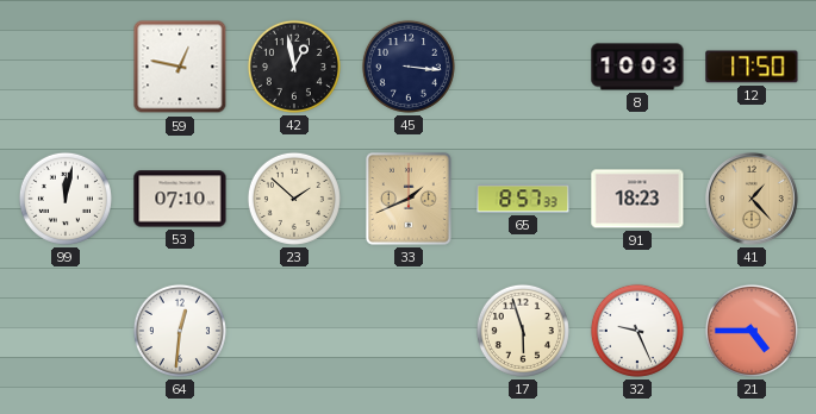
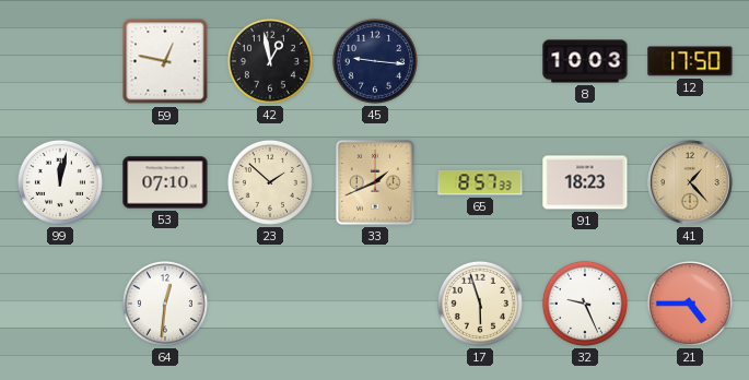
45: 3:16 -> 9:16 (375, 61)
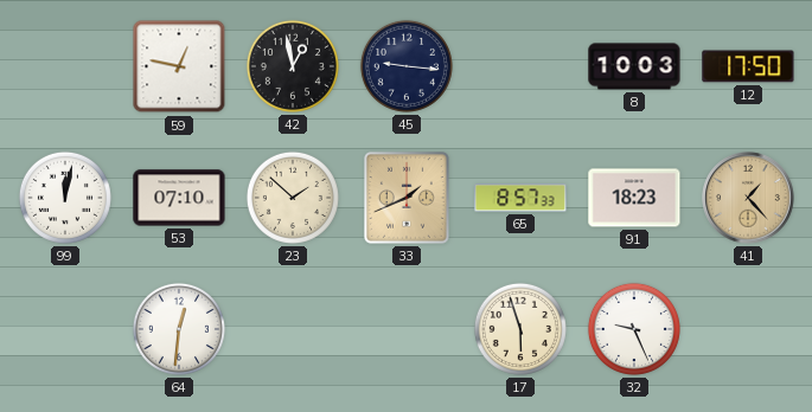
21: 4:45 -> none (690, 304)
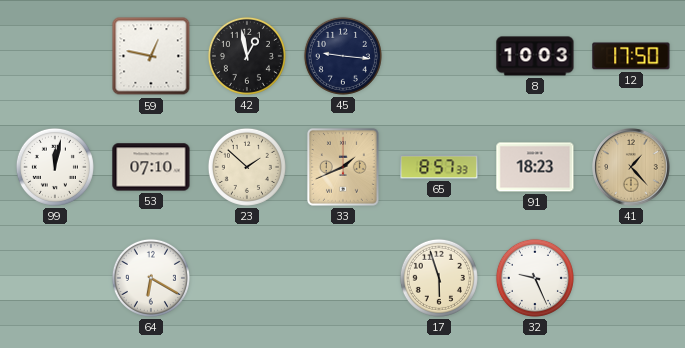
64: 12:31 -> 6:20 (151, 278)
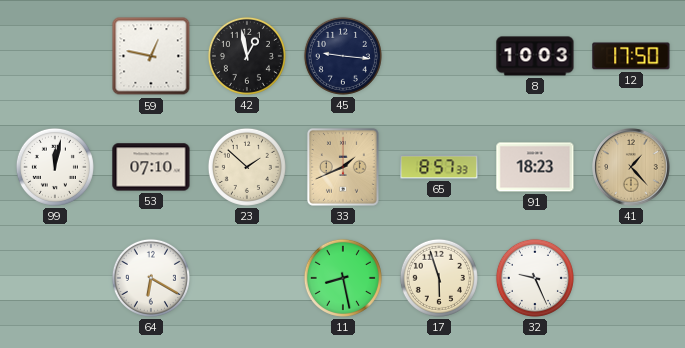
11: none -> 8:28 (343, 278)
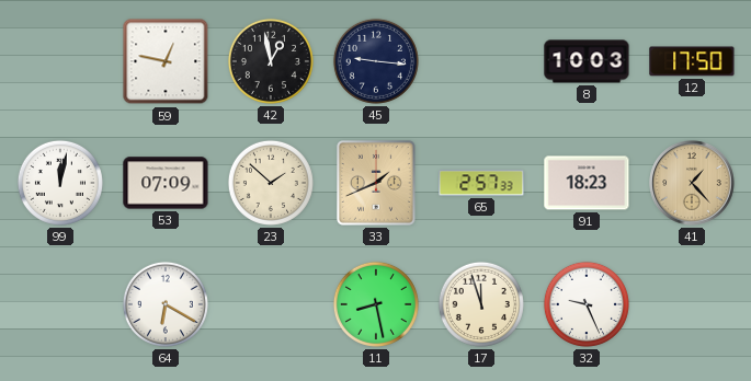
53: 07:10 -> 07:09 (166, 183)
65: 8:57 -> 2:57 (481, 183)
17: 5:57 -> 11:57 (481, 304)
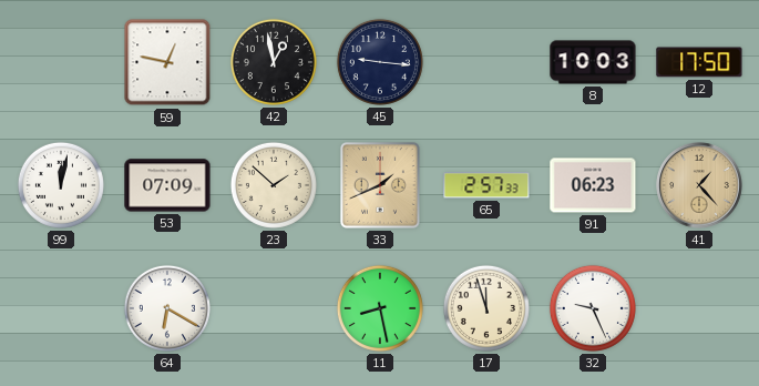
91: 18:23 -> 06:23 (593, 185)
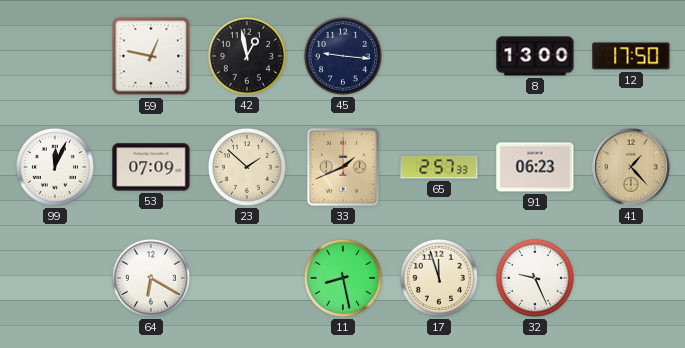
8: 10:03 -> 13:00 (535, 56)
99: 12:02 -> 12:04 (55, 167)
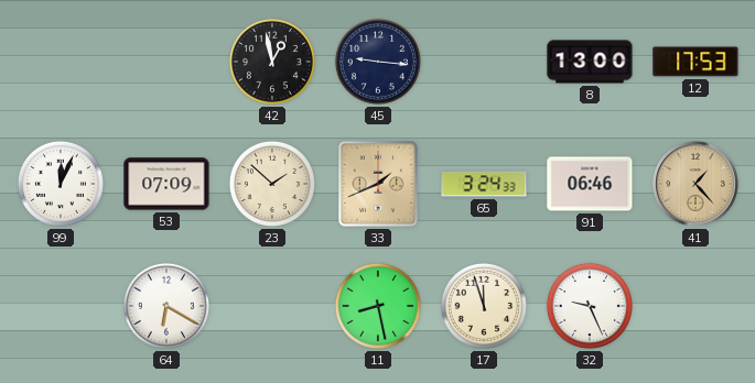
59: 12:47 -> none (151, 56)
12: 17:50 -> 17:53 (695, 62)
65: 2:57 -> 3:24 (484, 184)
91: 06:23 -> 06:46 (590, 184)
